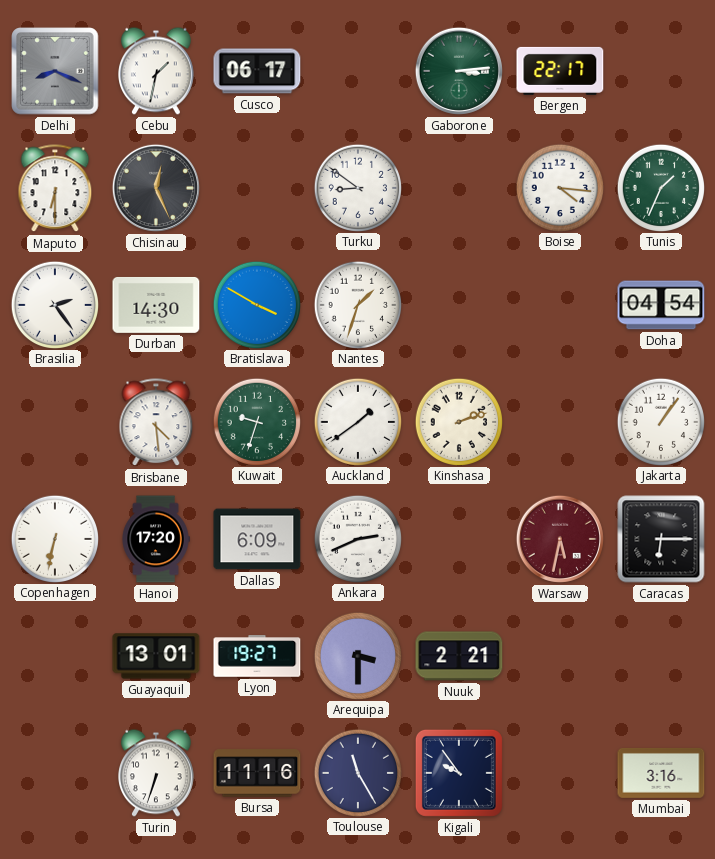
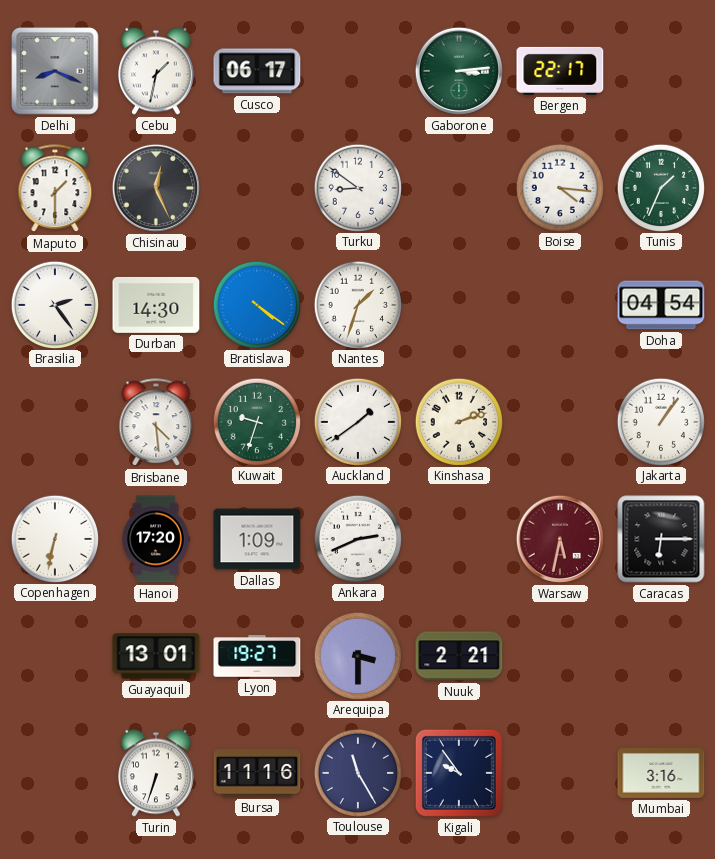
Maputo: 6:30 -> 1:30 (55, 189)
Bratislava: 3:50 -> 4:21 (256, 304)
Dallas: 6:09 -> 1:09 (257, 539)
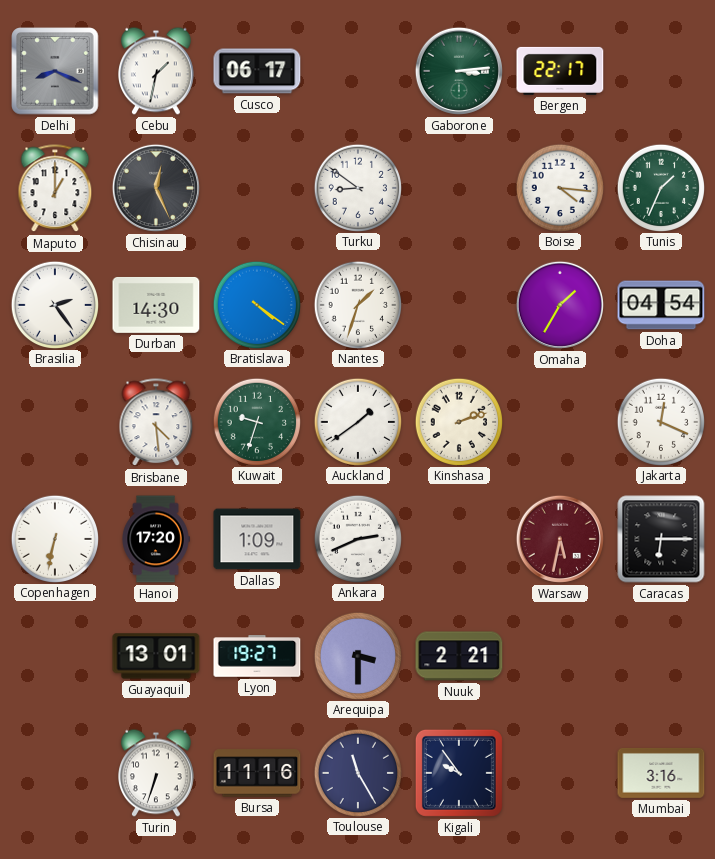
Maputo: 1:30 -> 1:00 (55, 189)
Omaha: none -> 1:35 (560, 305)
Jakarta: 1:06 -> 12:19 (660, 421)
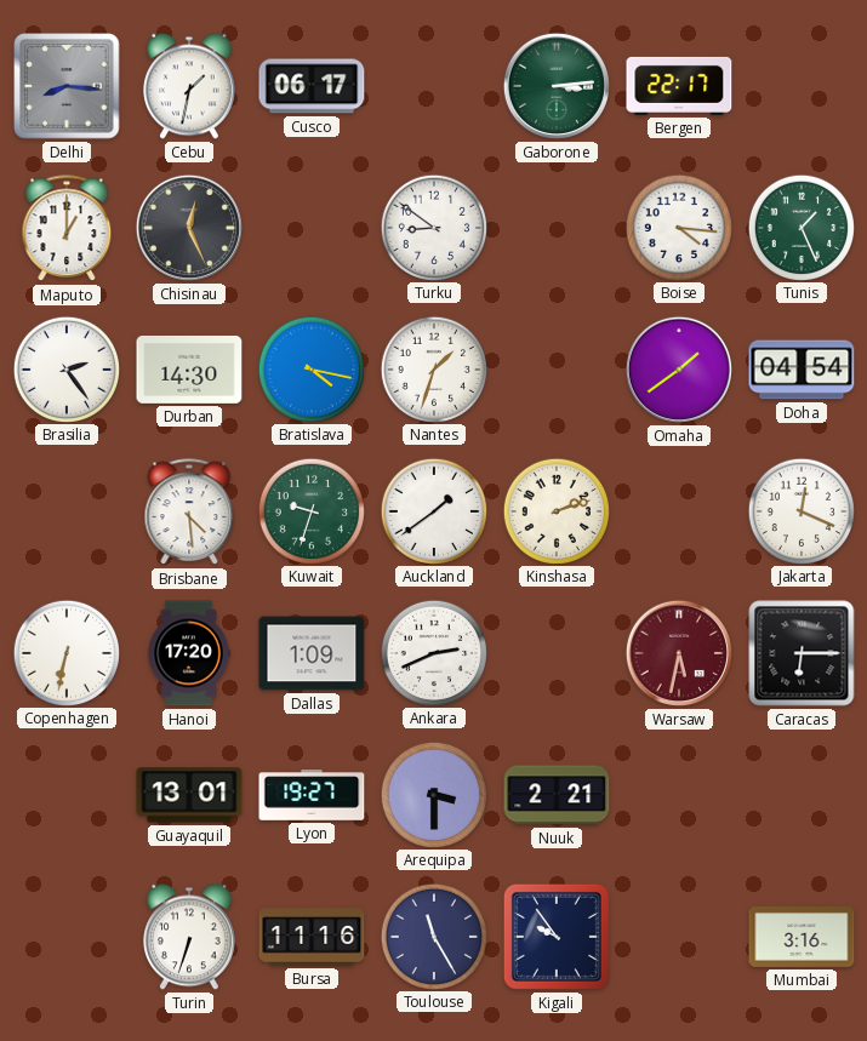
Delhi: 8:19 -> 8:16 (67, 86)
Tunis: 1:34 -> 1:26 (800, 227)
Bratislava: 4:21 -> 4:17 (310, 368)
Omaha: 1:35 -> 1:39 (679, 370)
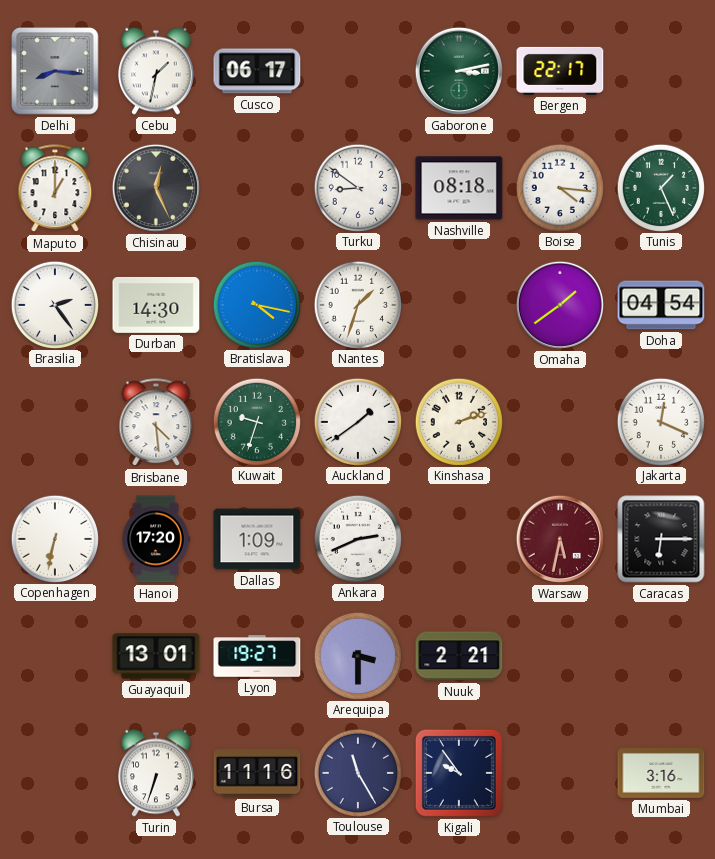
Gaborone: 3:14 -> 3:13 (459, 71)
Nashville: none -> 08:18 (459, 188)
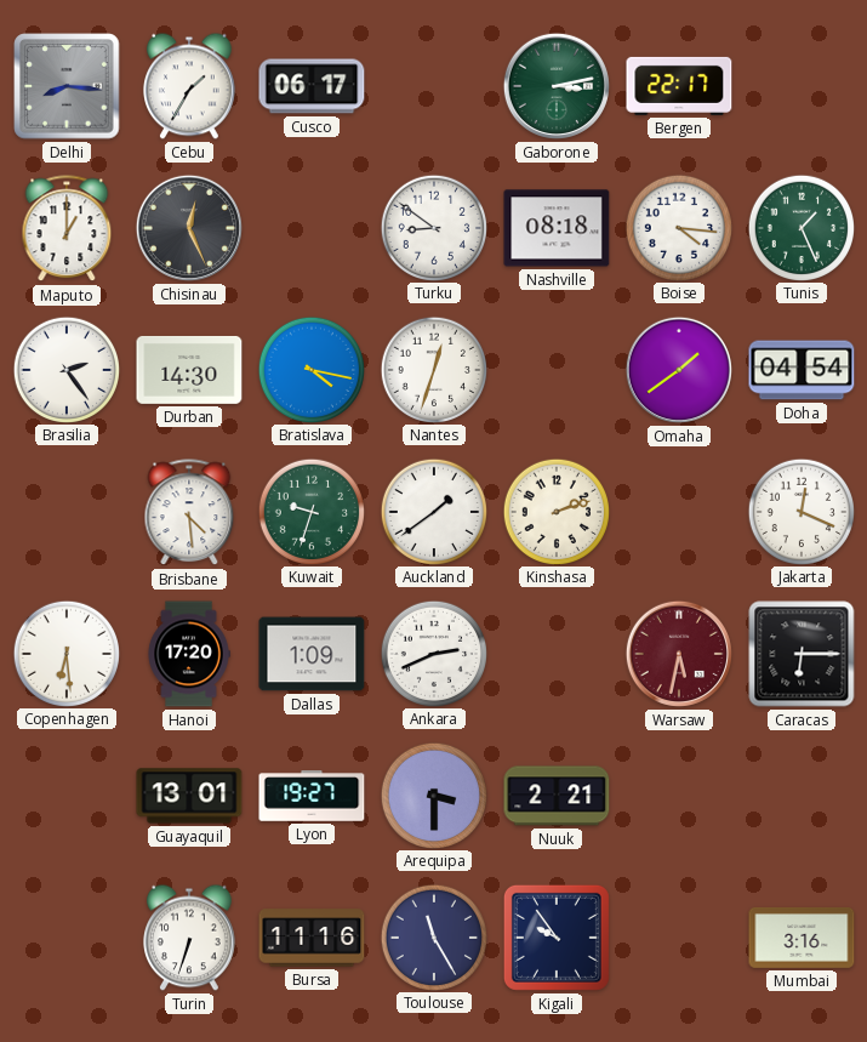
Cebu: 1:32 -> 1:35 (190, 86)
Nantes: 1:33 -> 12:33 (433, 369)
Copenhagen: 6:32 -> 6:29 (65, 653)
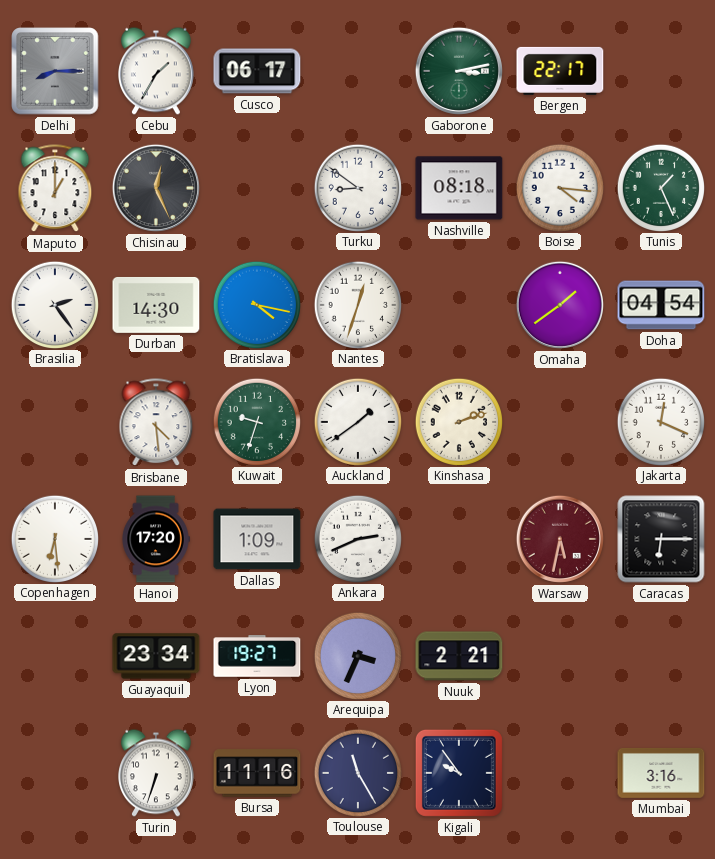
Delhi: 8:16 -> 8:15 (55, 71)
Guayaquil: 13:01 -> 23:34 (156, 656)
Arequipa: 3:30 -> 3:34 (357, 655)
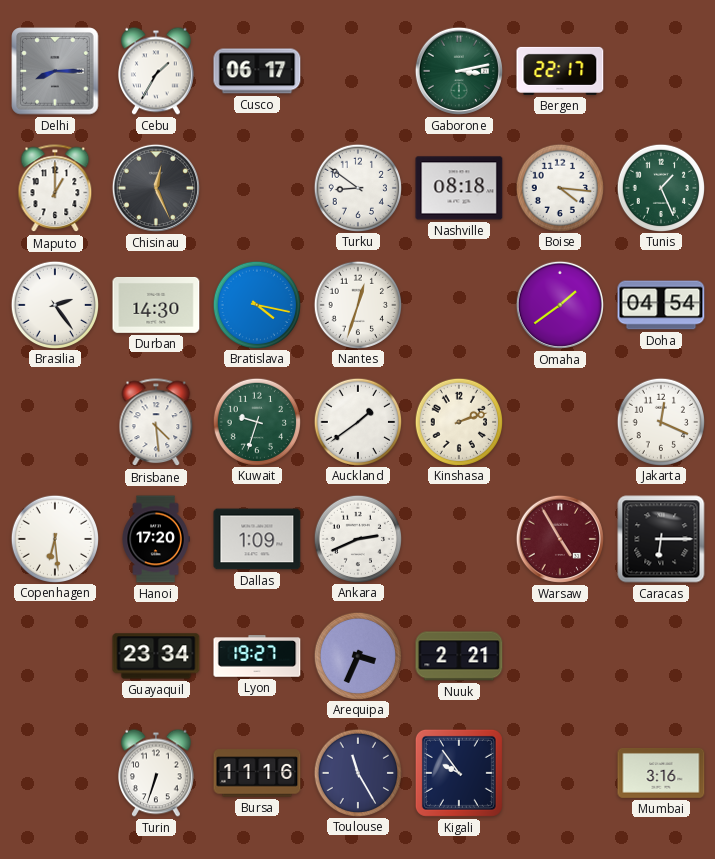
Warsaw: 5:32 -> 4:55 (560, 539)
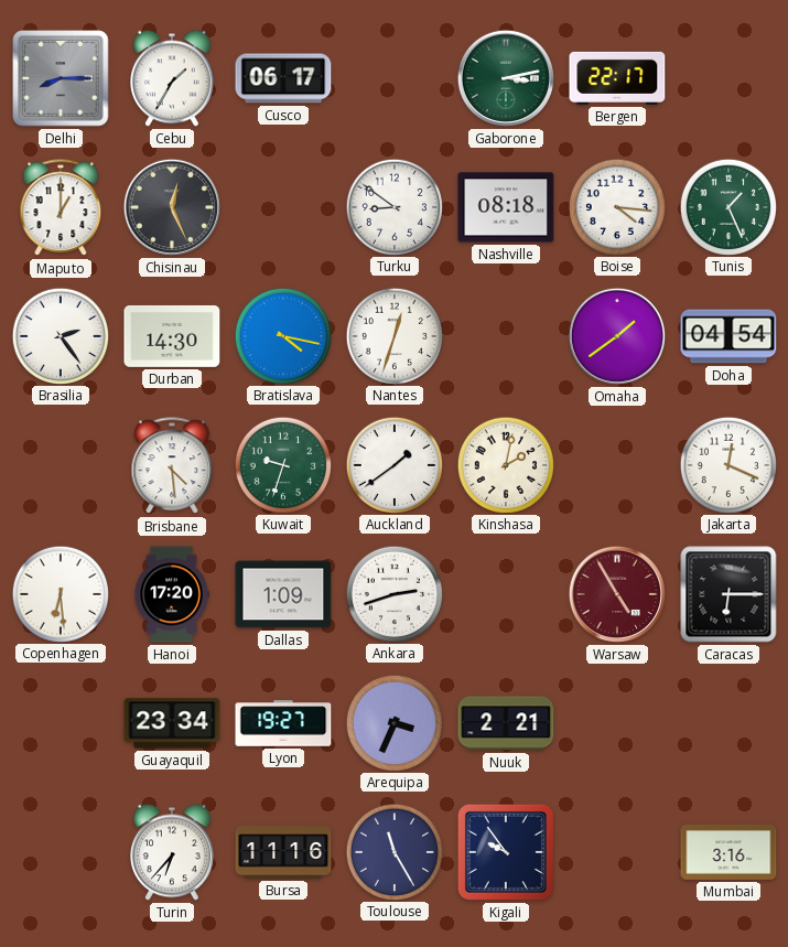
Kinshasa: 2:12 -> 2:02 (505, 464)
Ankara: 2:41 -> 2:42 (393, 593)
Turin: 6:33 -> 6:37 (173, 852)
